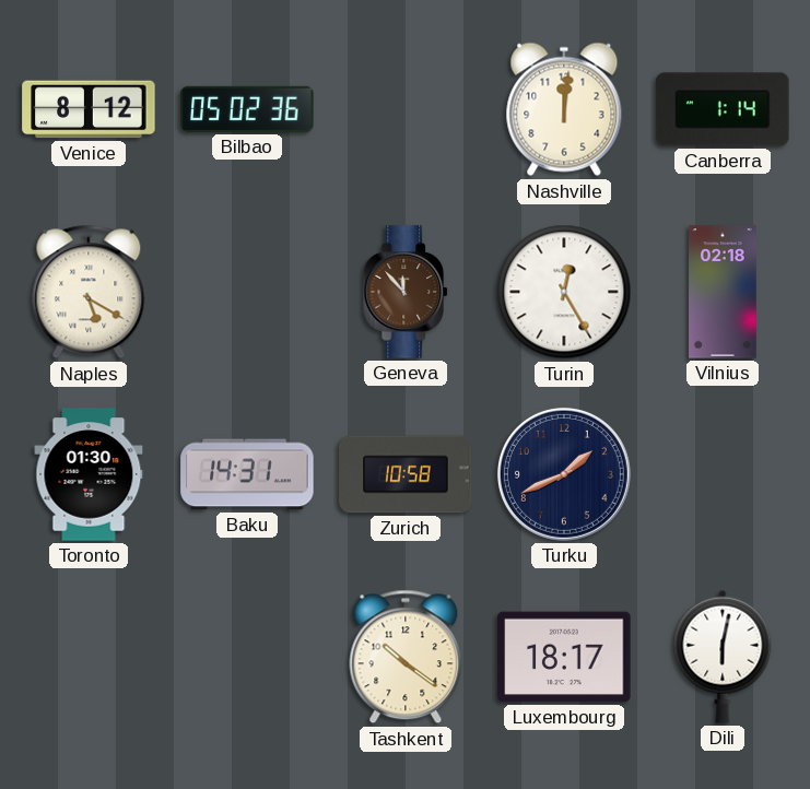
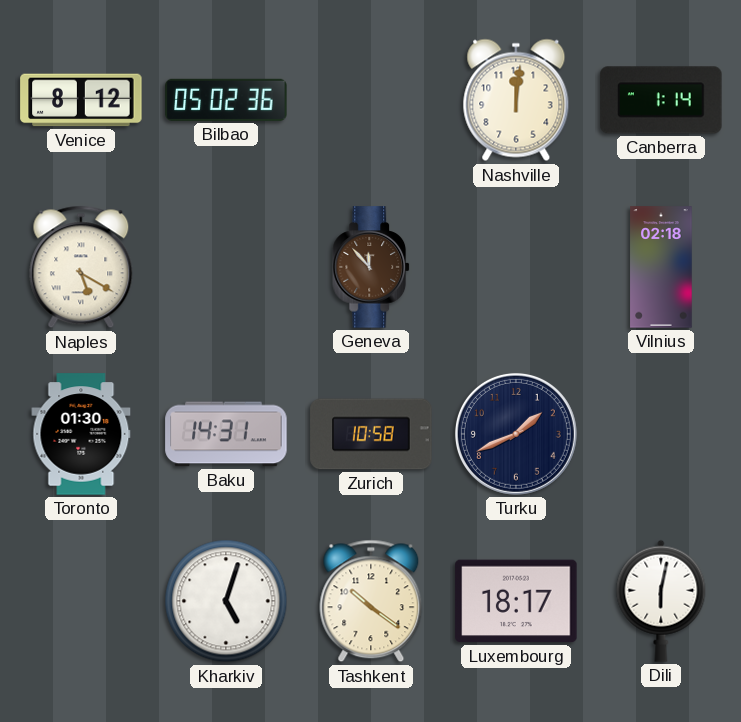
Turin: 12:25 -> none (564, 292)
Kharkiv: none -> 5:03 (226, 601)
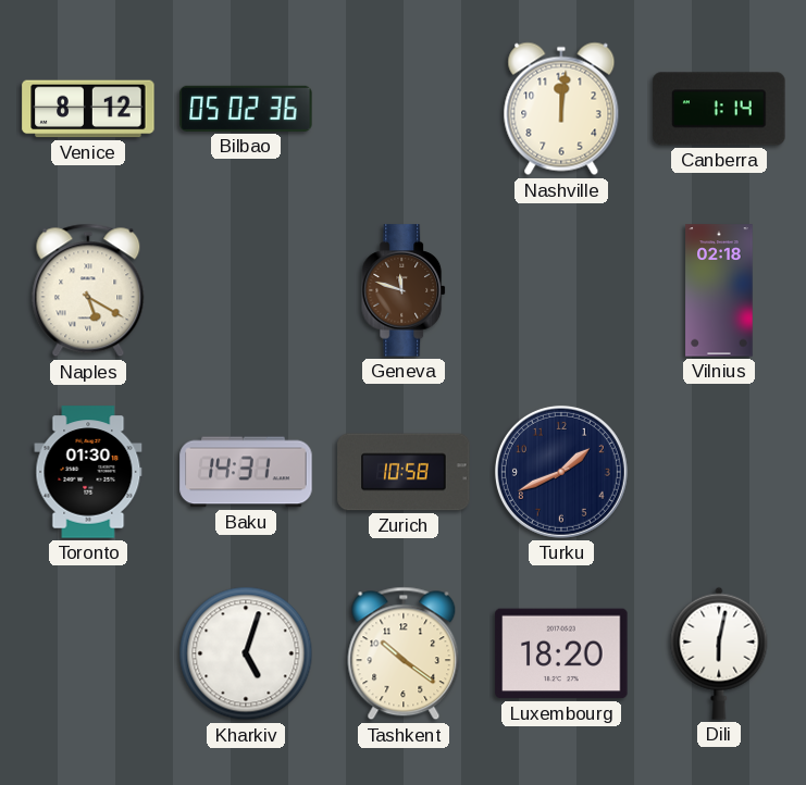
Geneva: 11:53 -> 11:48 (405, 290)
Luxembourg: 18:17 -> 18:20 (561, 653)
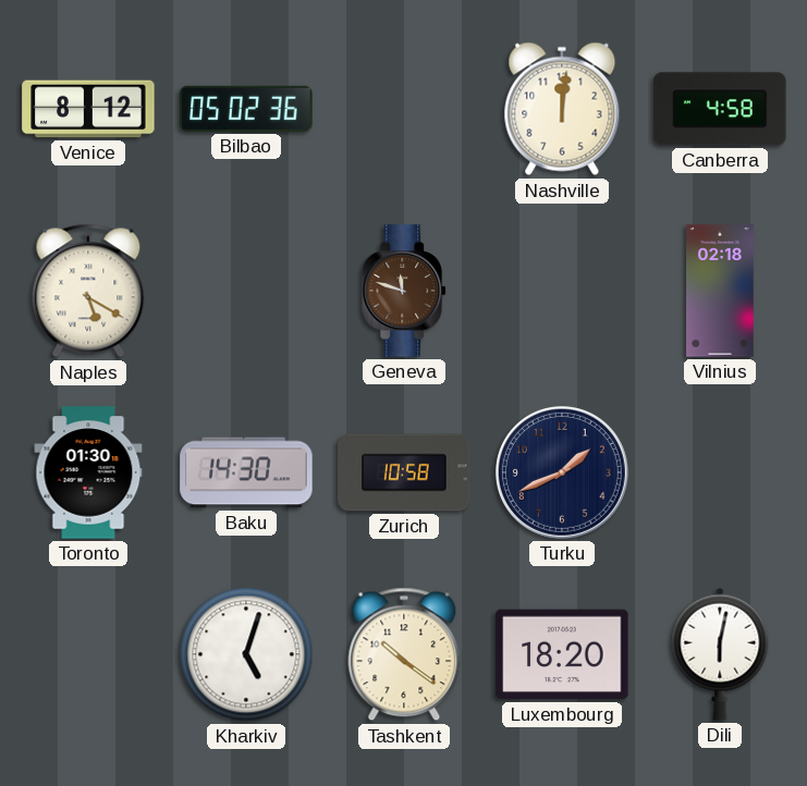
Canberra: 1:14 -> 4:58 (720, 109)
Baku: 14:31 -> 14:30 (246, 472)
